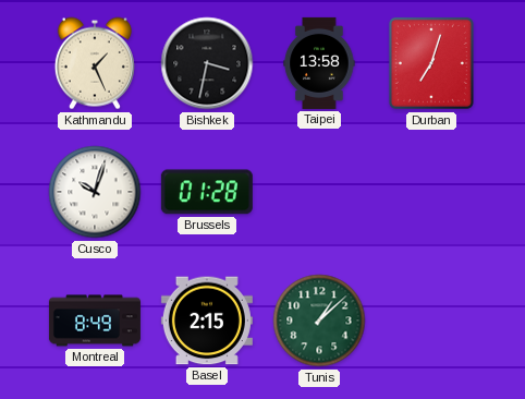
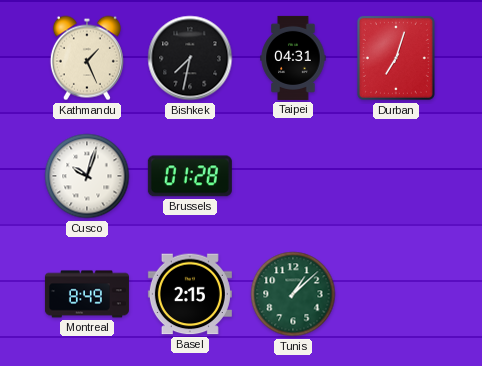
Bishkek: 3:32 -> 7:32 (190, 58)
Taipei: 13:58 -> 04:31 (293, 58)
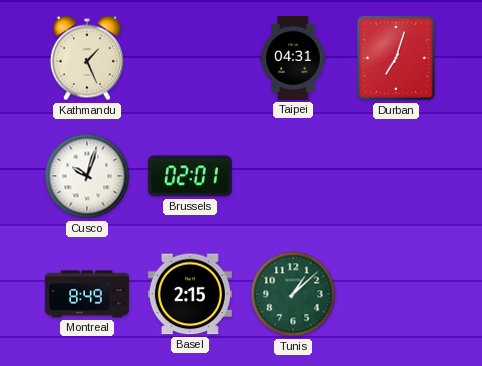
Bishkek: 7:32 -> none (190, 58)
Brussels: 01:28 -> 02:01 (190, 176)
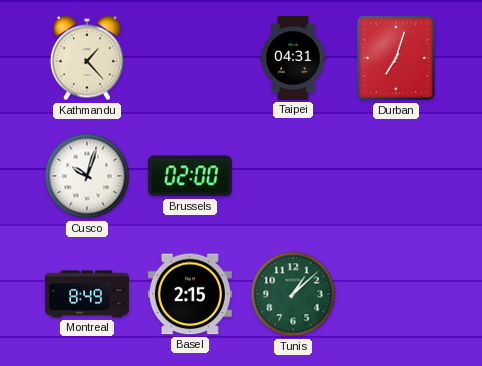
Kathmandu: 1:26 -> 1:23 (87, 58)
Brussels: 02:01 -> 02:00 (190, 176)
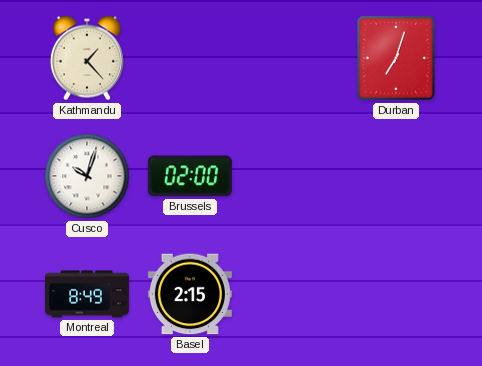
Taipei: 04:31 -> none (293, 58)
Tunis: 1:08 -> none (293, 294)
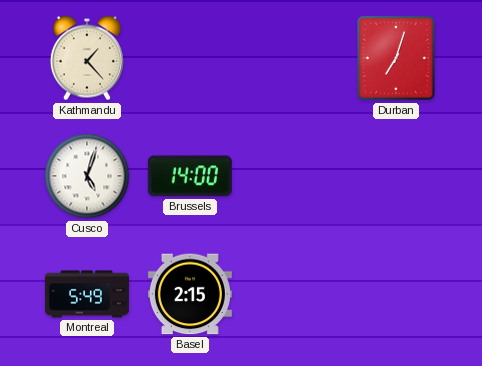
Cusco: 10:03 -> 5:03 (87, 176)
Brussels: 02:00 -> 14:00 (190, 176)
Montreal: 8:49 -> 5:49 (87, 294)
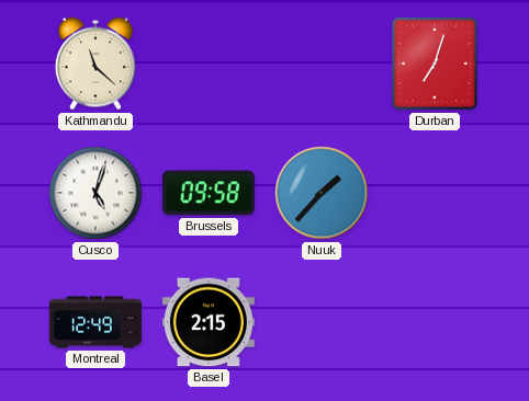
Kathmandu: 1:23 -> 11:22 (95, 64)
Brussels: 14:00 -> 09:58 (209, 193)
Nuuk: none -> 1:37 (322, 193)
Montreal: 5:49 -> 12:49 (95, 322)
